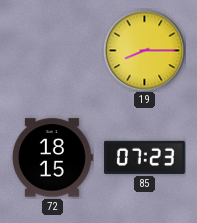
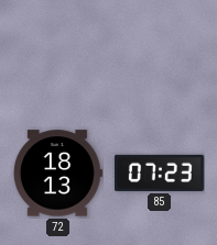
19: 8:15 -> none (144, 50)
72: 18:15 -> 18:13 (57, 174)
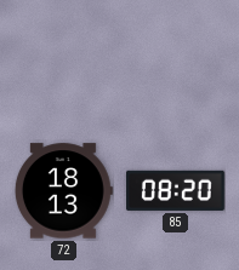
85: 07:23 -> 08:20 (176, 190)
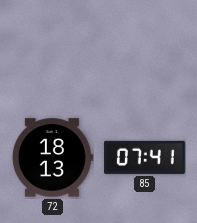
85: 08:20 -> 07:41 (145, 157)
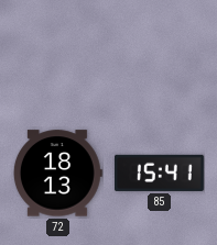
85: 07:41 -> 15:41 (160, 172)
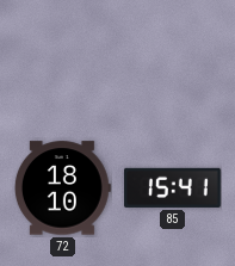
72: 18:13 -> 18:10 (62, 188)
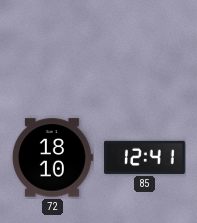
85: 15:41 -> 12:41 (145, 157)
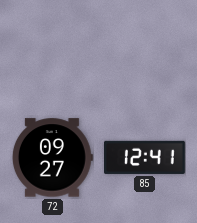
72: 18:10 -> 09:27 (52, 158)
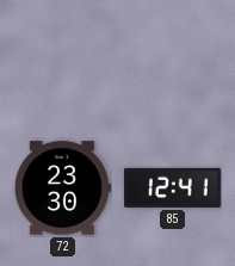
72: 09:27 -> 23:30 (62, 188)
